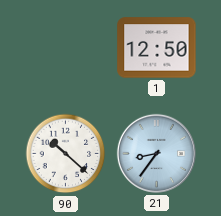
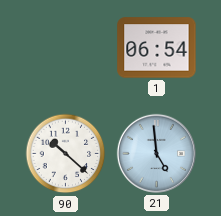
1: 12:50 -> 06:54 (157, 48)
21: 8:36 -> 4:59 (156, 153)
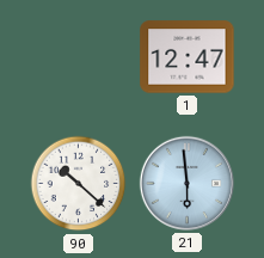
1: 06:54 -> 12:47 (188, 57)
21: 4:59 -> 5:59 (186, 183)
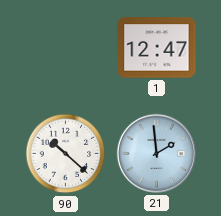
21: 5:59 -> 1:59 (156, 153)
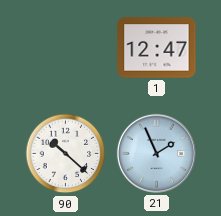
21: 1:59 -> 1:56 (156, 153)
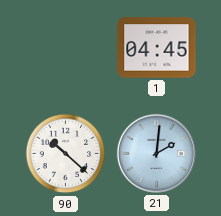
1: 12:47 -> 04:45 (157, 48)
21: 1:56 -> 2:01 (156, 153)
